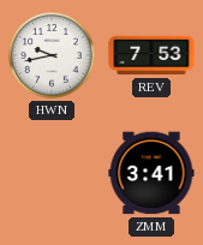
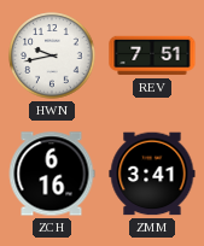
REV: 7:53 -> 7:51 (152, 55)
ZCH: none -> 6:16 (52, 174)
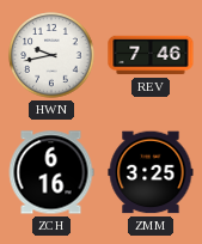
REV: 7:51 -> 7:46 (151, 55)
ZMM: 3:41 -> 3:25 (151, 172)
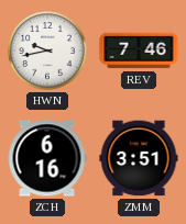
ZMM: 3:25 -> 3:51 (139, 158)
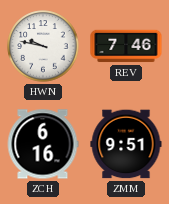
HWN: 9:43 -> 9:47 (43, 46)
ZMM: 3:51 -> 9:51 (126, 144)
